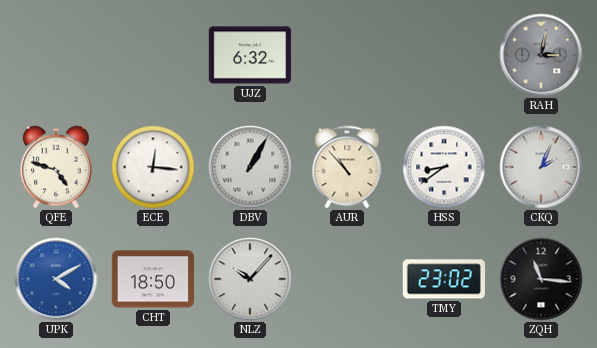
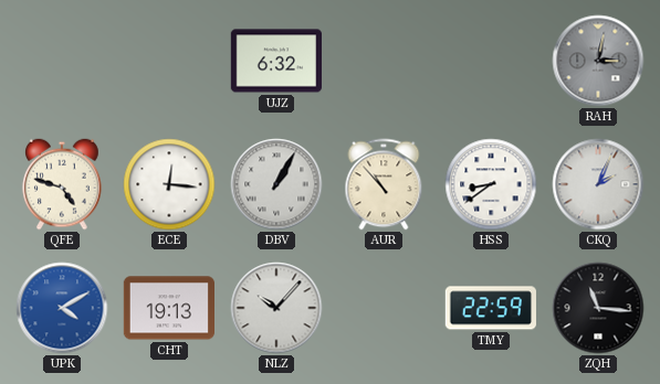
CHT: 18:50 -> 19:13 (168, 308)
TMY: 23:02 -> 22:59 (491, 308)
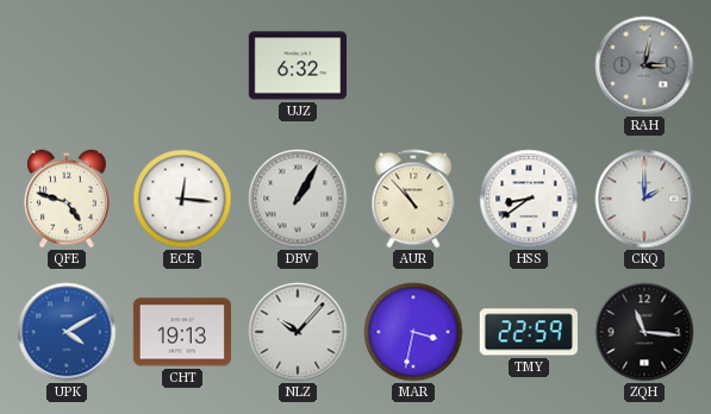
CKQ: 2:04 -> 2:00 (644, 199)
MAR: none -> 3:32 (413, 332)
